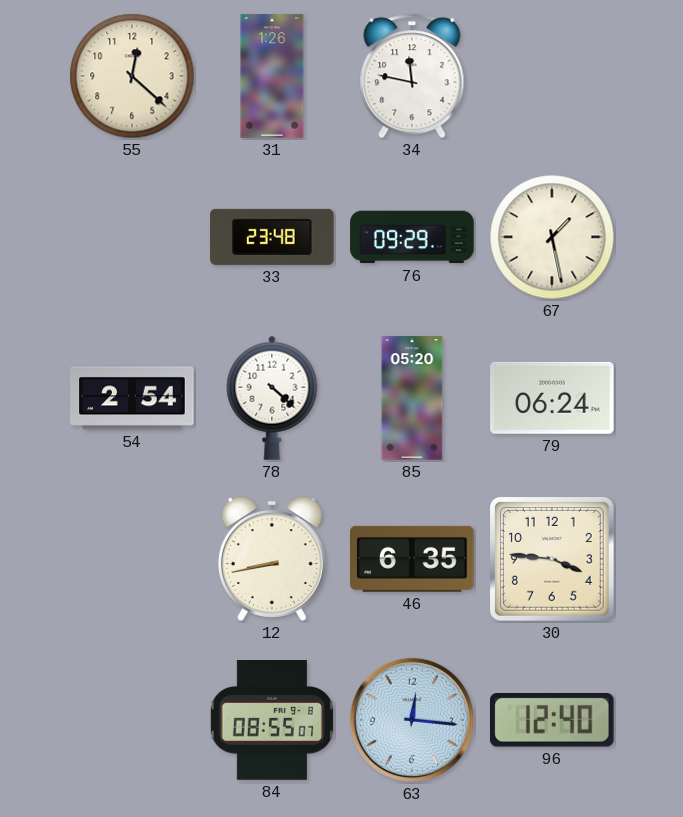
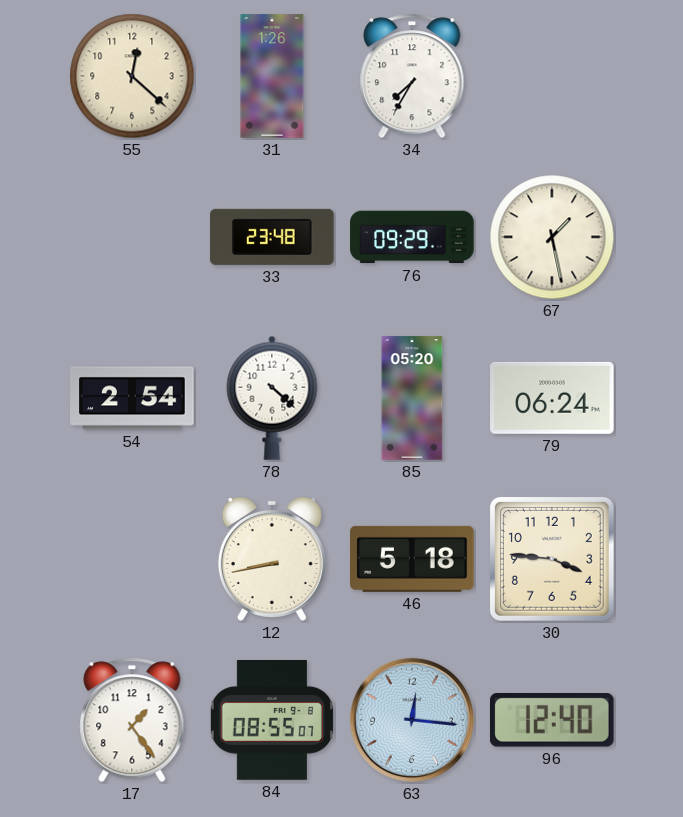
34: 11:47 -> 7:35 (412, 76)
46: 6:35 -> 5:18 (412, 559)
17: none -> 1:24 (132, 720)
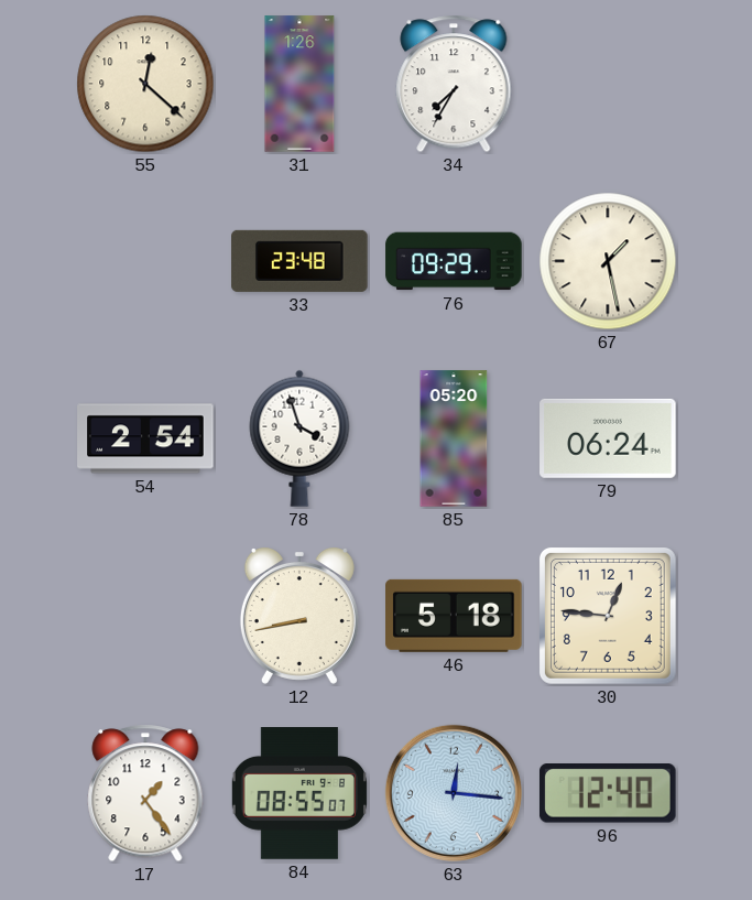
78: 4:22 -> 3:57 (299, 438)
30: 3:46 -> 12:46 (608, 616)
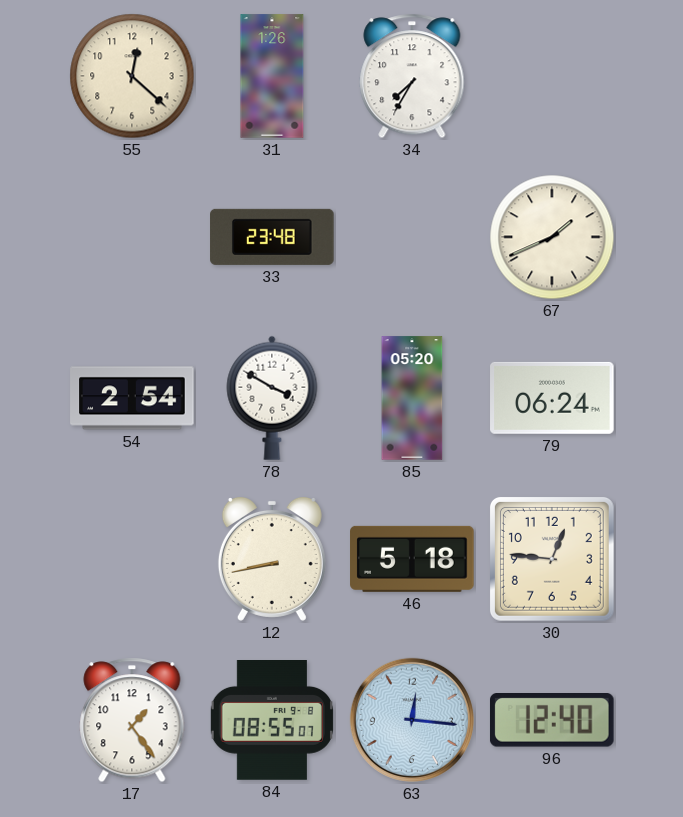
76: 09:29 -> none (454, 261)
67: 1:28 -> 1:41 (552, 237)
78: 3:57 -> 3:50 (272, 398)
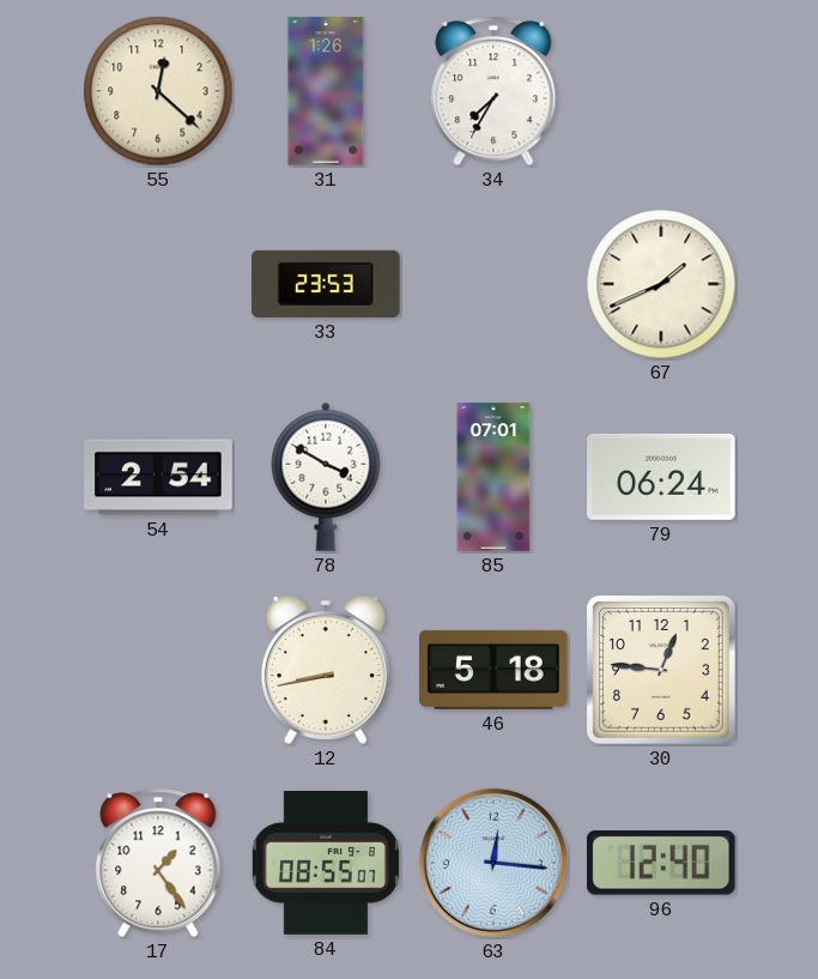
33: 23:48 -> 23:53 (326, 284)
85: 05:20 -> 07:01 (493, 477)
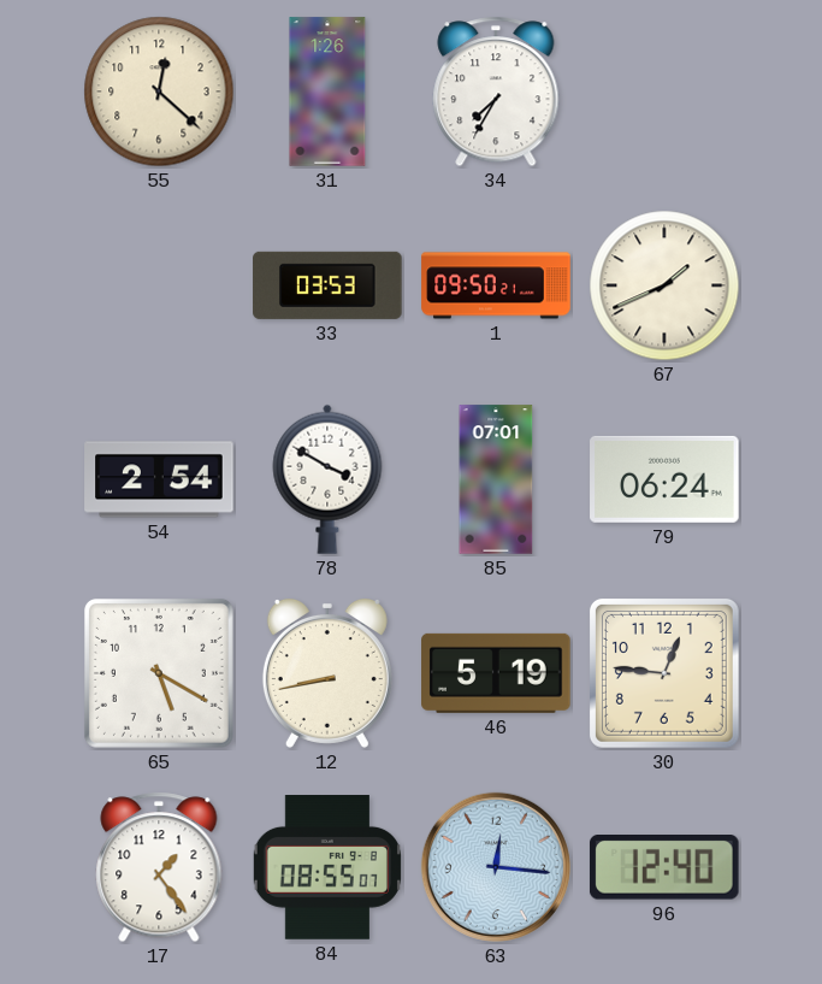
33: 23:53 -> 03:53 (327, 285)
1: none -> 09:50 (496, 285)
65: none -> 5:20 (159, 673)
46: 5:18 -> 5:19 (496, 673)
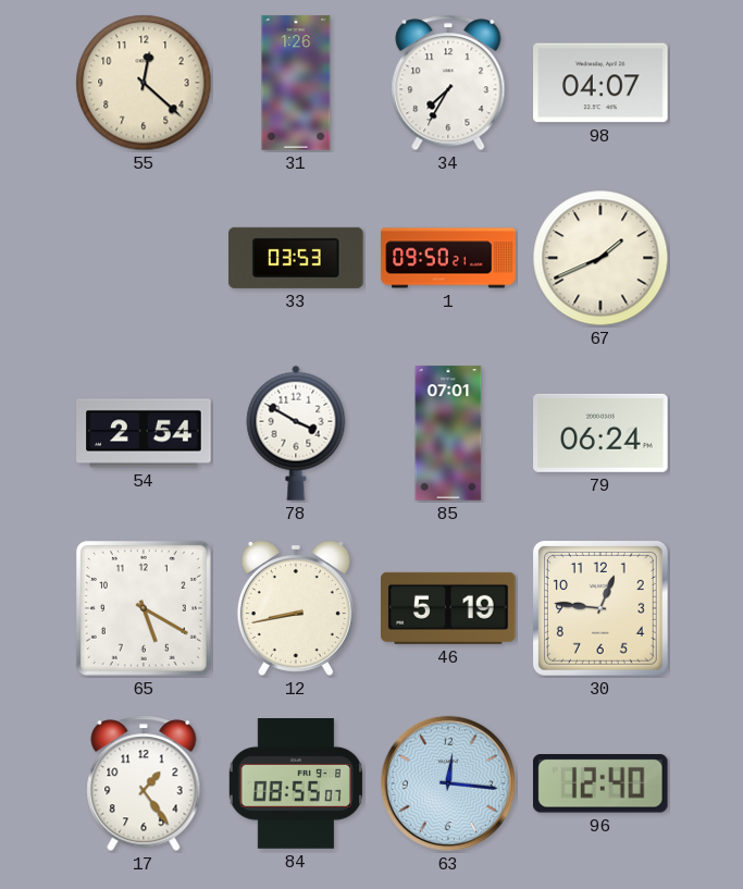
98: none -> 04:07 (600, 83)
